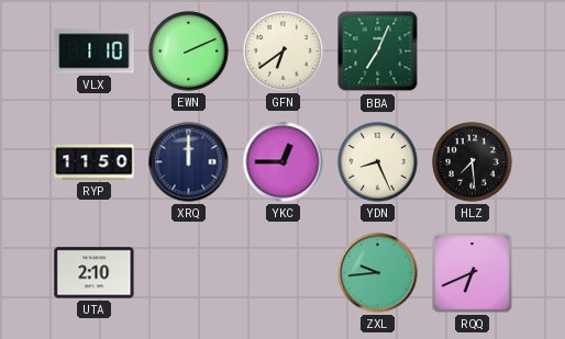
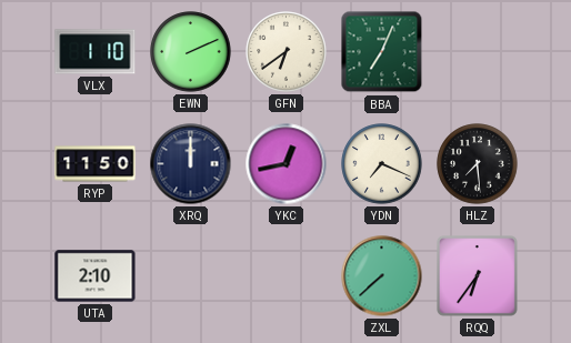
YKC: 12:45 -> 12:43 (287, 164)
YDN: 8:26 -> 7:19 (382, 164)
ZXL: 9:44 -> 7:38 (382, 276)
RQQ: 6:41 -> 6:36 (477, 275)
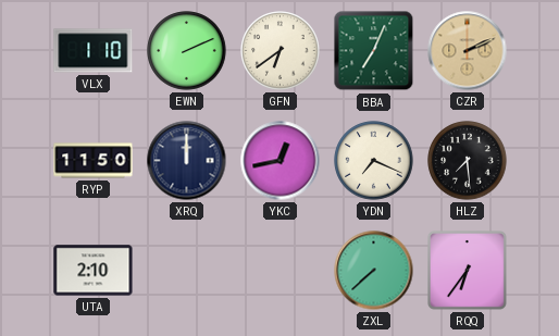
CZR: none -> 2:11 (468, 51)
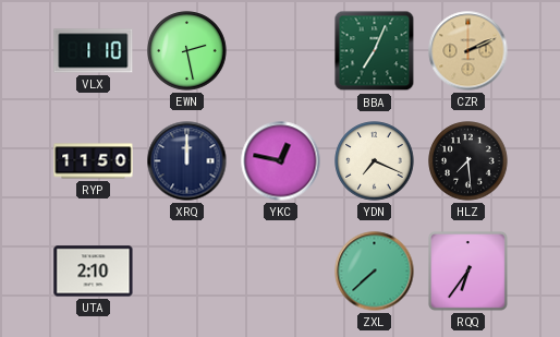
EWN: 2:11 -> 2:28 (187, 51)
GFN: 6:39 -> none (281, 51)
YKC: 12:43 -> 12:47 (281, 161)
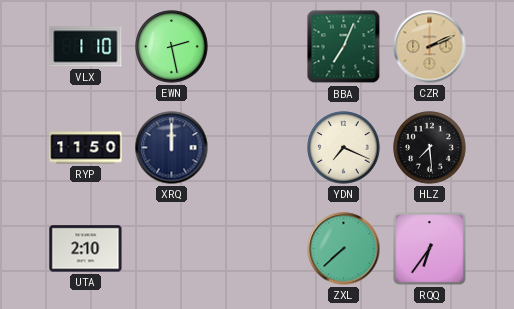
YKC: 12:47 -> none (281, 161)
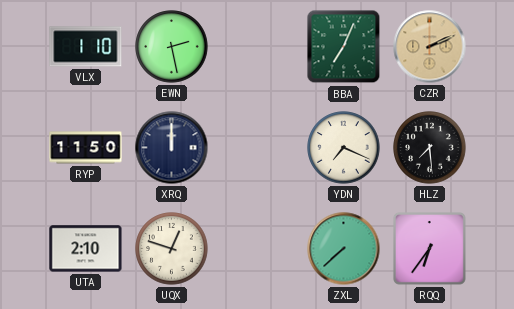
UQX: none -> 12:48 (172, 249)
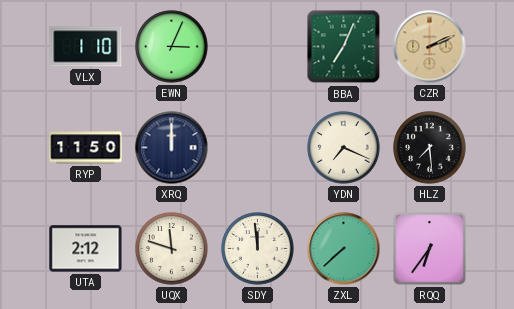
EWN: 2:28 -> 3:04 (172, 47)
UTA: 2:10 -> 2:12 (86, 249)
UQX: 12:48 -> 11:48 (172, 249)
SDY: none -> 11:59 (258, 249)
